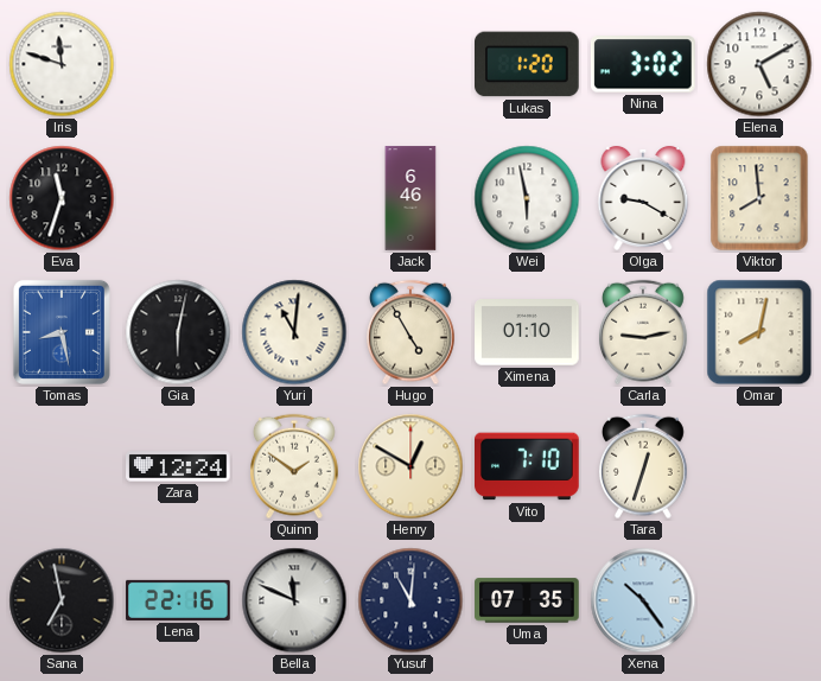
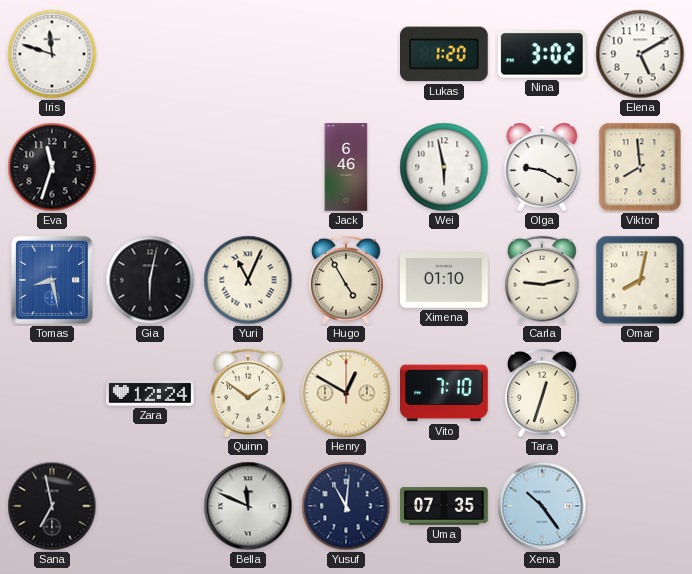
Yuri: 11:01 -> 11:04 (248, 280)
Lena: 22:16 -> none (178, 600)
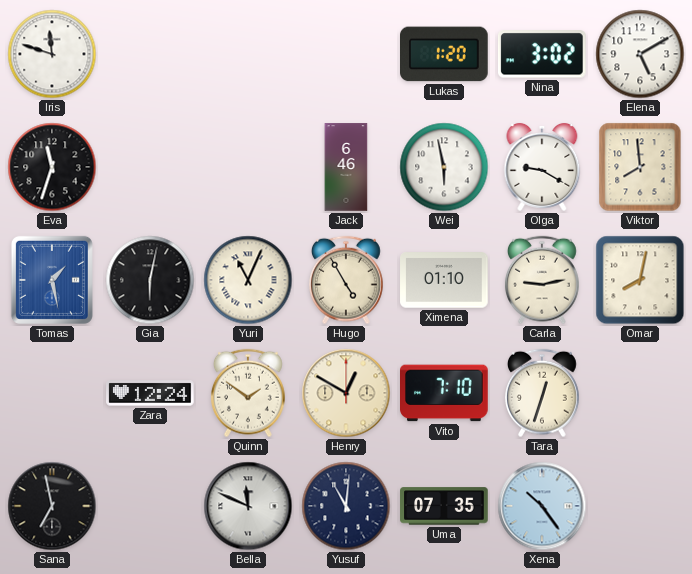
Tomas: 8:28 -> 1:28 (52, 280)
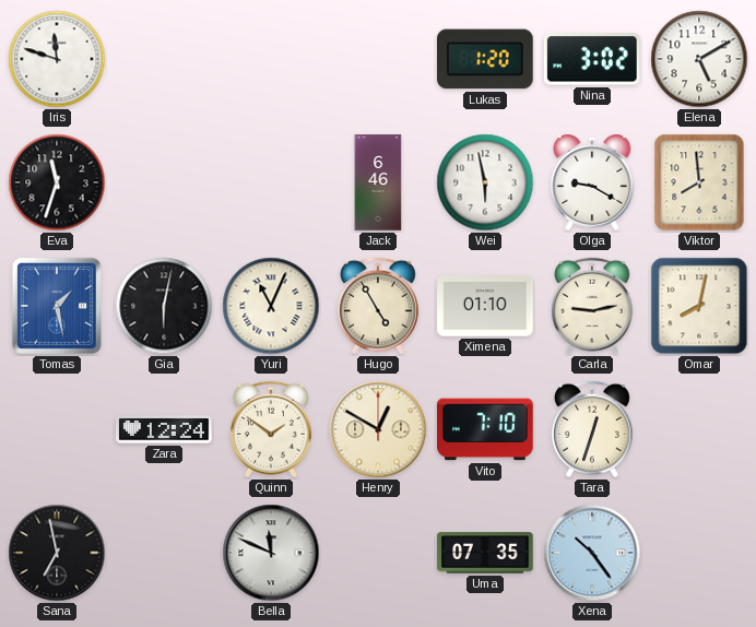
Yusuf: 11:01 -> none (346, 506)
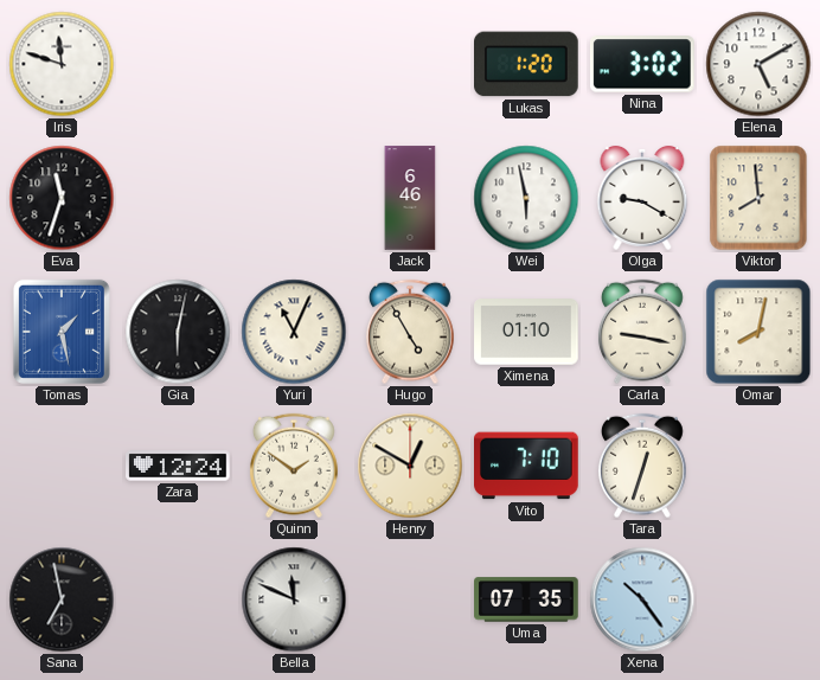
Carla: 9:13 -> 9:17 (642, 332)
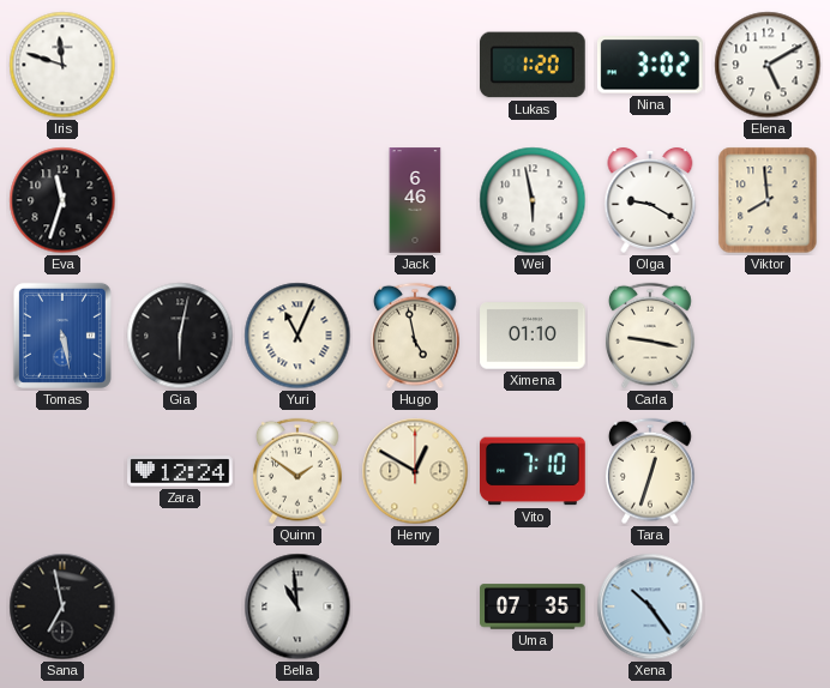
Tomas: 1:28 -> 5:28 (62, 336)
Hugo: 4:55 -> 4:58 (415, 336)
Omar: 8:02 -> none (758, 332)
Bella: 11:49 -> 10:59 (297, 606)
